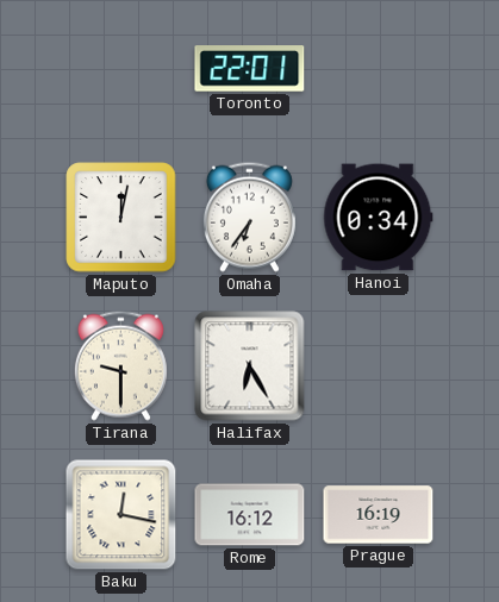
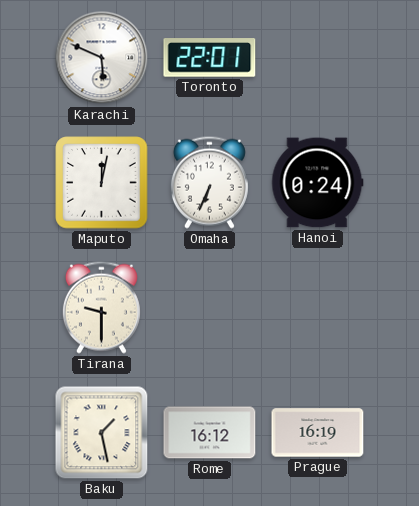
Karachi: none -> 5:49 (102, 58)
Omaha: 6:36 -> 6:34 (209, 182)
Hanoi: 0:34 -> 0:24 (318, 183)
Halifax: 6:25 -> none (250, 366)
Baku: 12:17 -> 1:28 (102, 433)
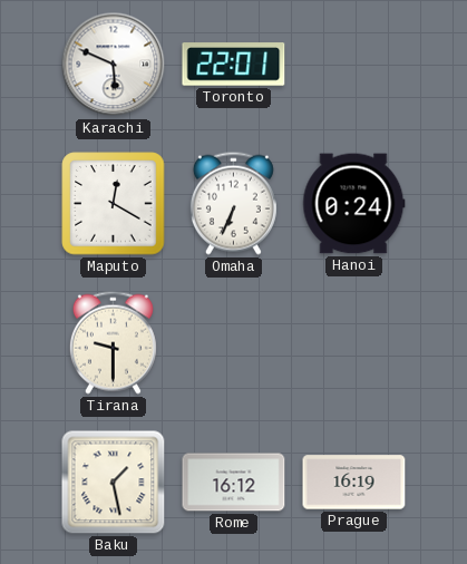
Maputo: 12:02 -> 12:20 (114, 204)
